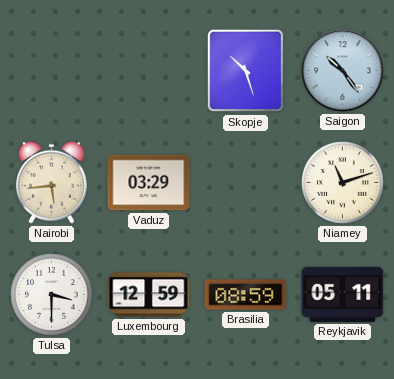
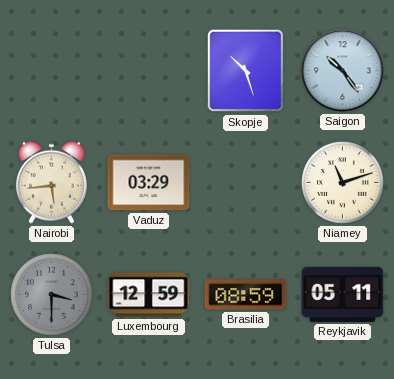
Tulsa dial: white -> grey (52, 295)
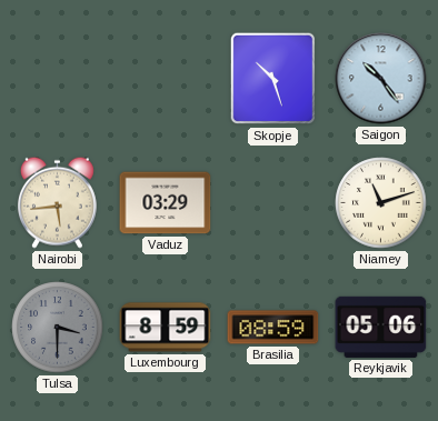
Luxembourg: 12:59 -> 8:59 (166, 328)
Reykjavik: 05:11 -> 05:06 (381, 327)
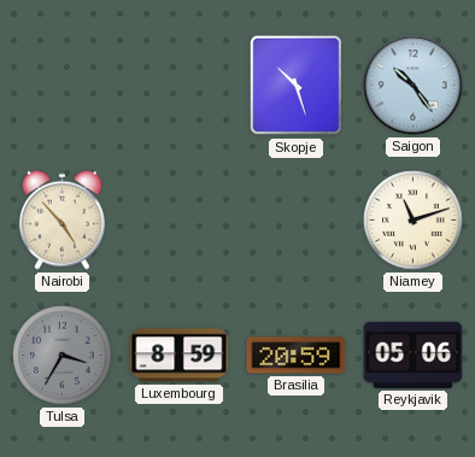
Nairobi: 5:44 -> 4:53 (61, 219)
Vaduz: 03:29 -> none (166, 203)
Tulsa: 3:30 -> 3:35 (63, 356)
Brasilia: 08:59 -> 20:59 (297, 356)
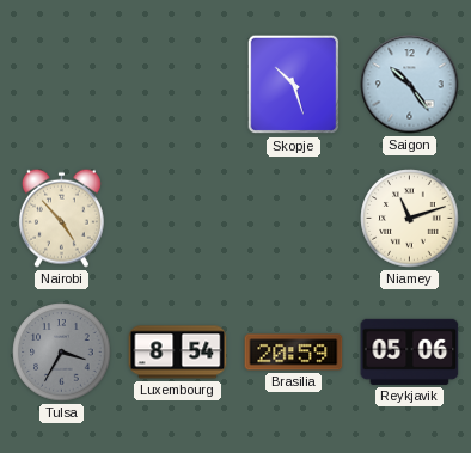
Luxembourg: 8:59 -> 8:54 (178, 353)
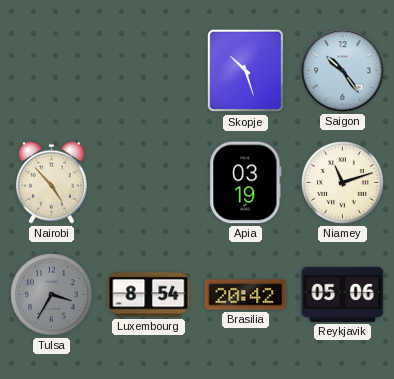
Apia: none -> 03:19 (246, 183)
Brasilia: 20:59 -> 20:42 (246, 295)
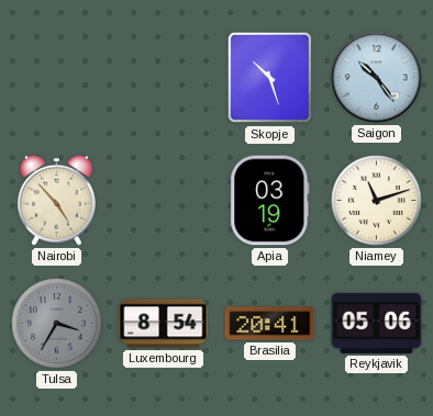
Brasilia: 20:42 -> 20:41 (270, 324)
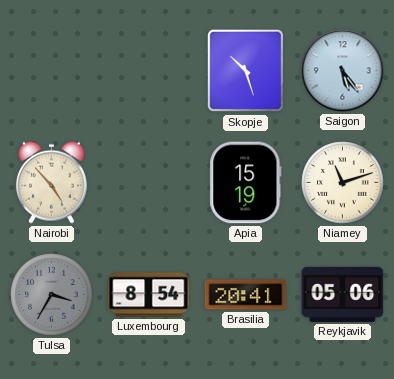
Saigon: 10:24 -> 5:24 (343, 71)
Apia: 03:19 -> 15:19 (246, 183)
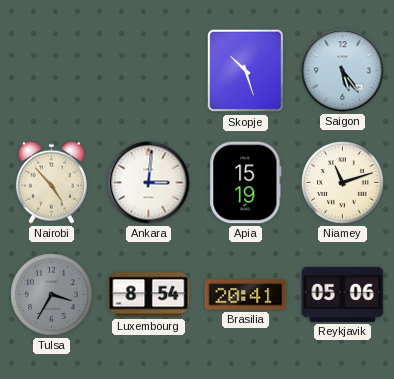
Ankara: none -> 3:01 (149, 183)
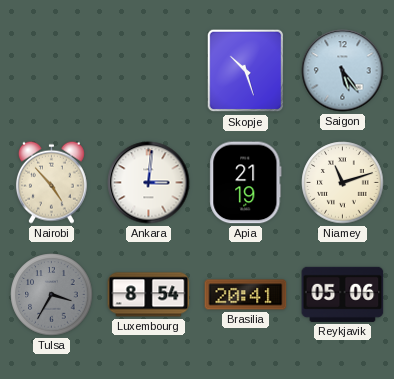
Apia: 15:19 -> 21:19 (246, 183)
